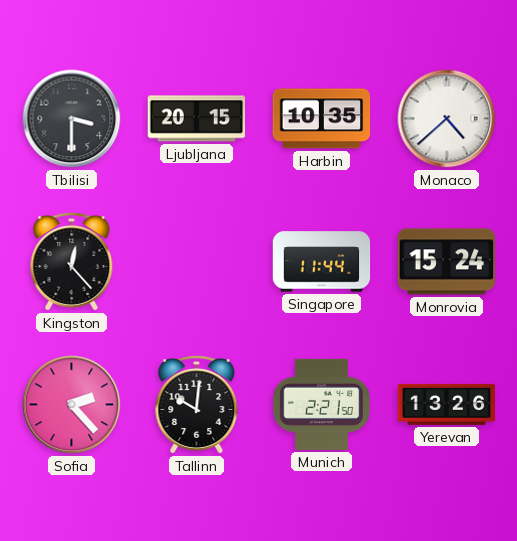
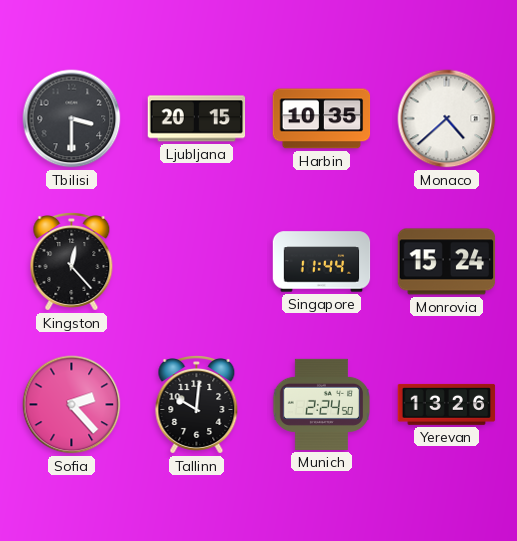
Munich: 2:21 -> 2:24 (321, 404)
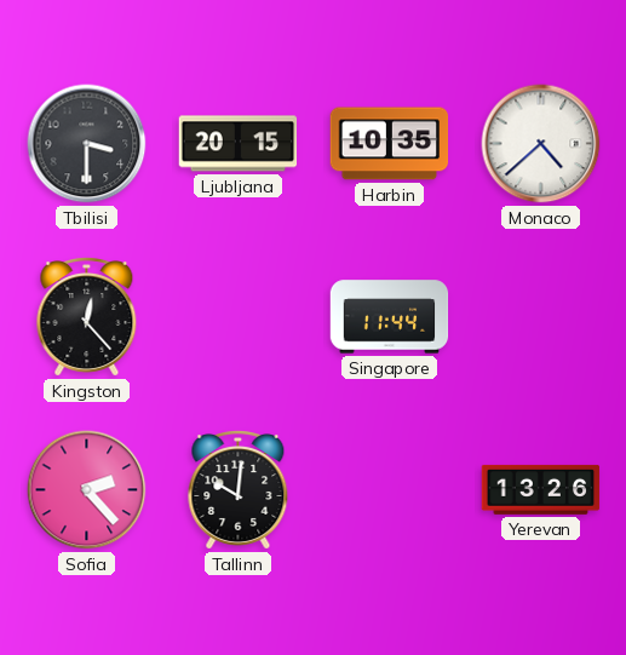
Monrovia: 15:24 -> none (447, 262)
Munich: 2:24 -> none (321, 404)
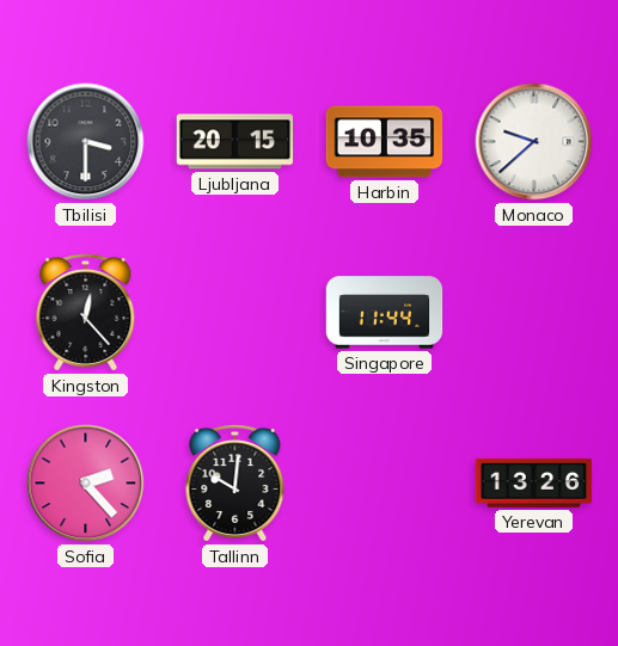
Monaco: 4:38 -> 9:38 (534, 142)
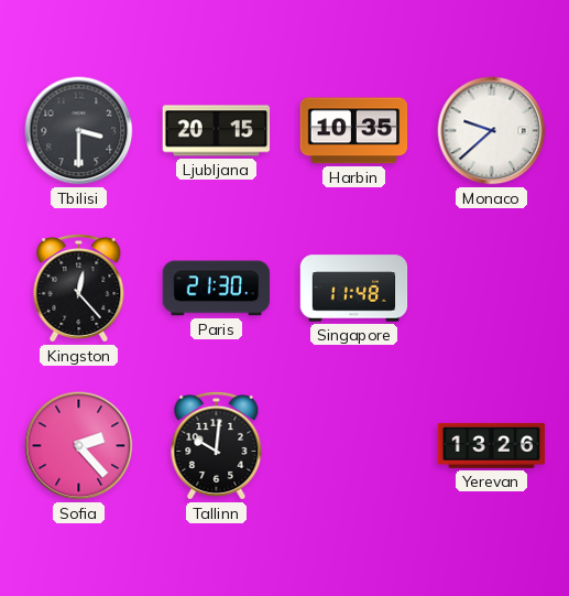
Paris: none -> 21:30 (217, 289)
Singapore: 11:44 -> 11:48 (354, 289)
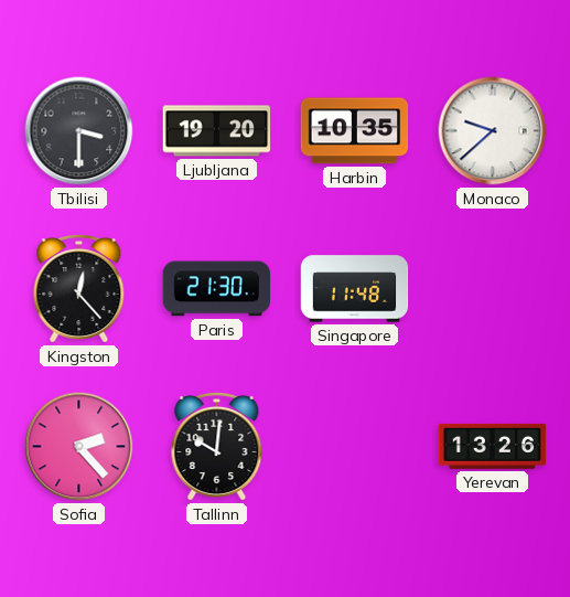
Ljubljana: 20:15 -> 19:20 (217, 131)
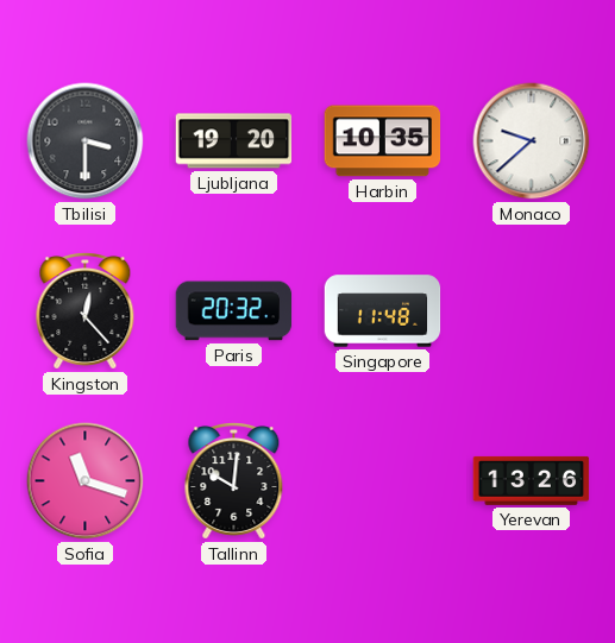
Paris: 21:30 -> 20:32 (234, 311)
Sofia: 2:23 -> 11:18 (86, 481)
